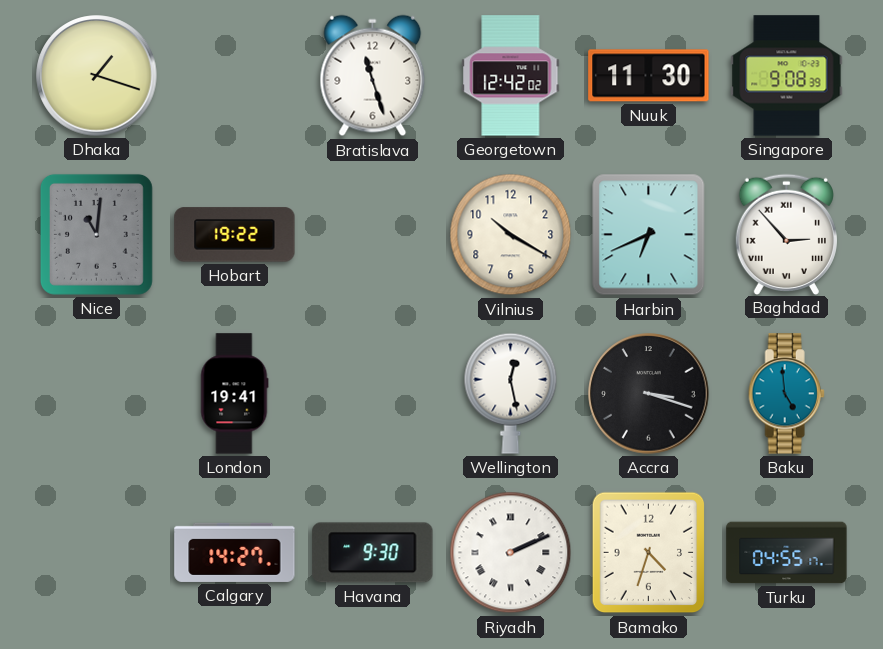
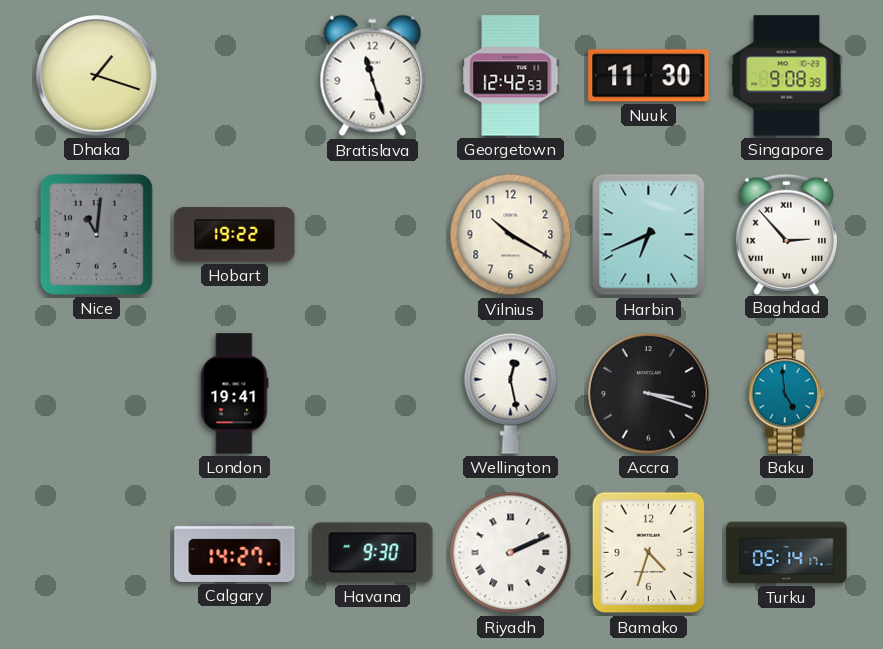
Georgetown: 12:42:02 -> 12:42:53 (511, 76)
Turku: 04:55 -> 05:14 (787, 553)
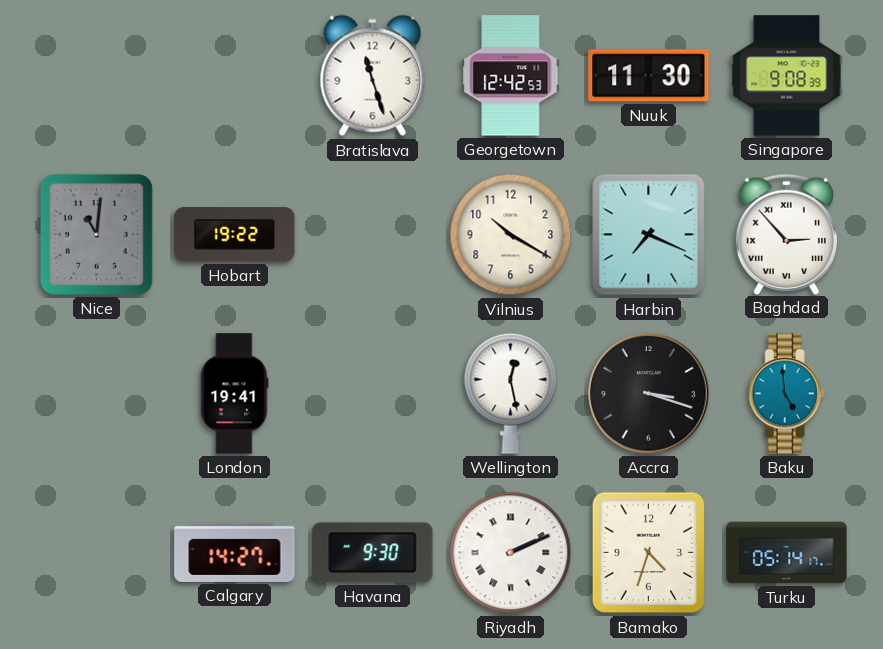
Dhaka: 1:18 -> none (97, 76)
Harbin: 6:41 -> 7:19 (649, 235)
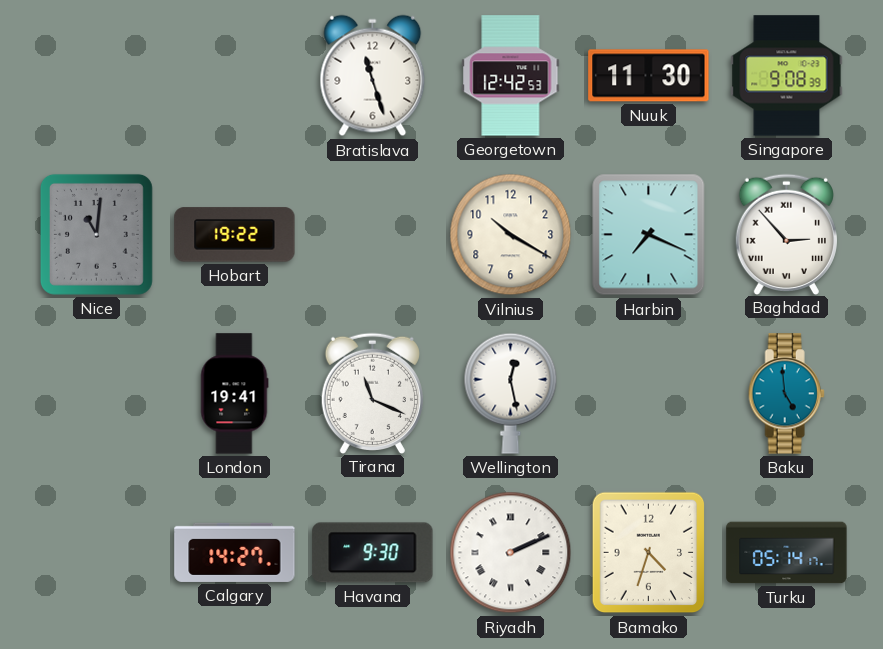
Tirana: none -> 11:19 (372, 393)
Accra: 3:18 -> none (649, 394)
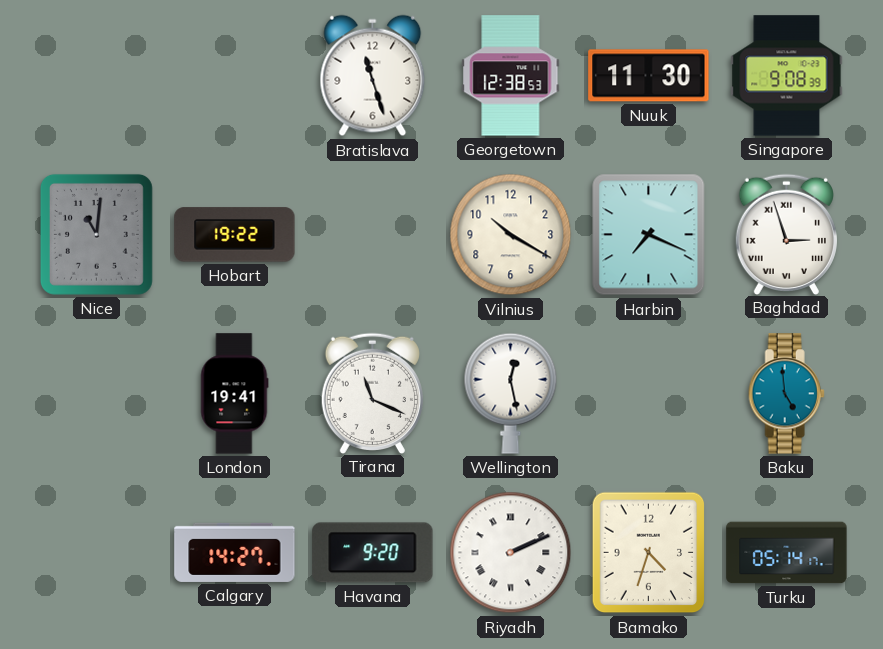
Georgetown: 12:42 -> 12:38 (511, 76)
Baghdad: 2:53 -> 2:57 (786, 234)
Havana: 9:30 -> 9:20 (373, 553)
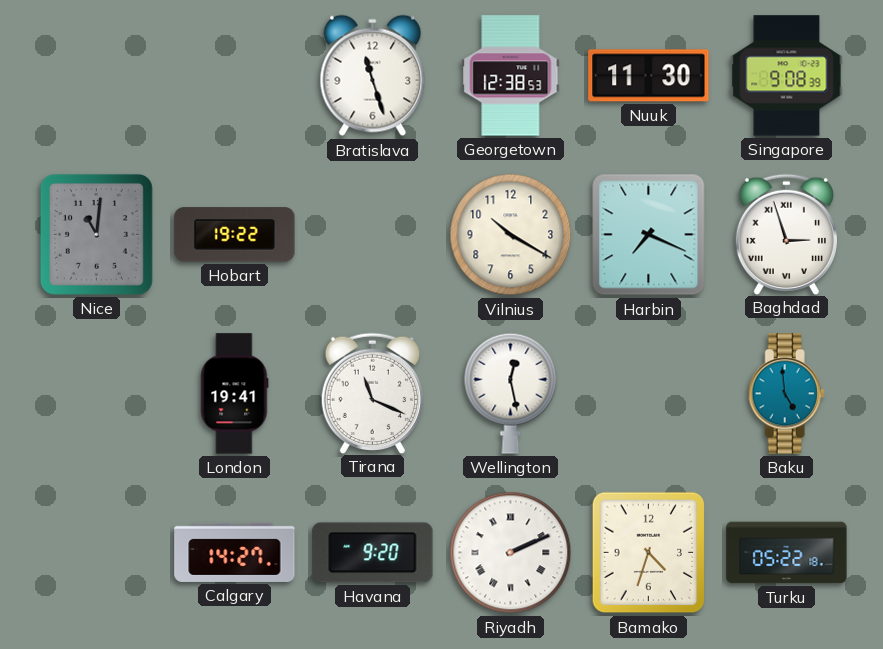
Turku: 05:14 -> 05:22 (787, 553)
